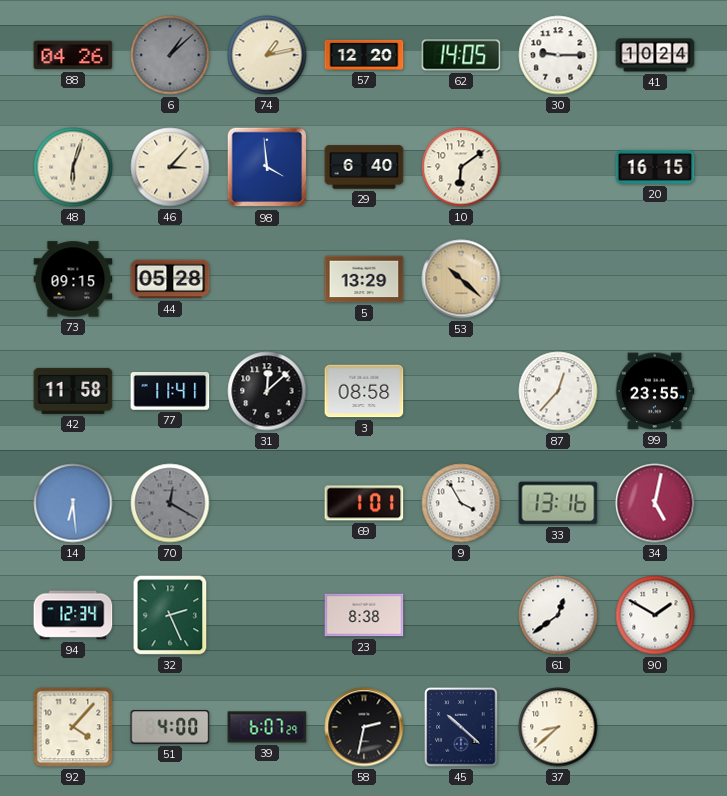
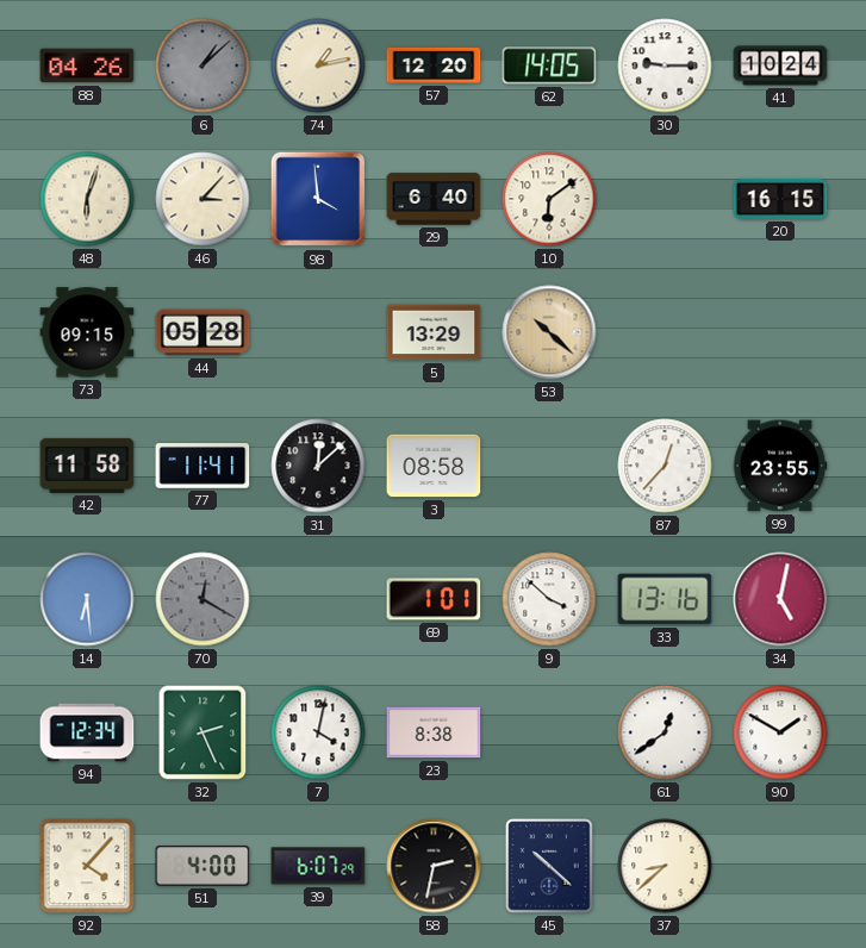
9: 3:55 -> 3:52 (549, 599)
7: none -> 4:02 (318, 732)
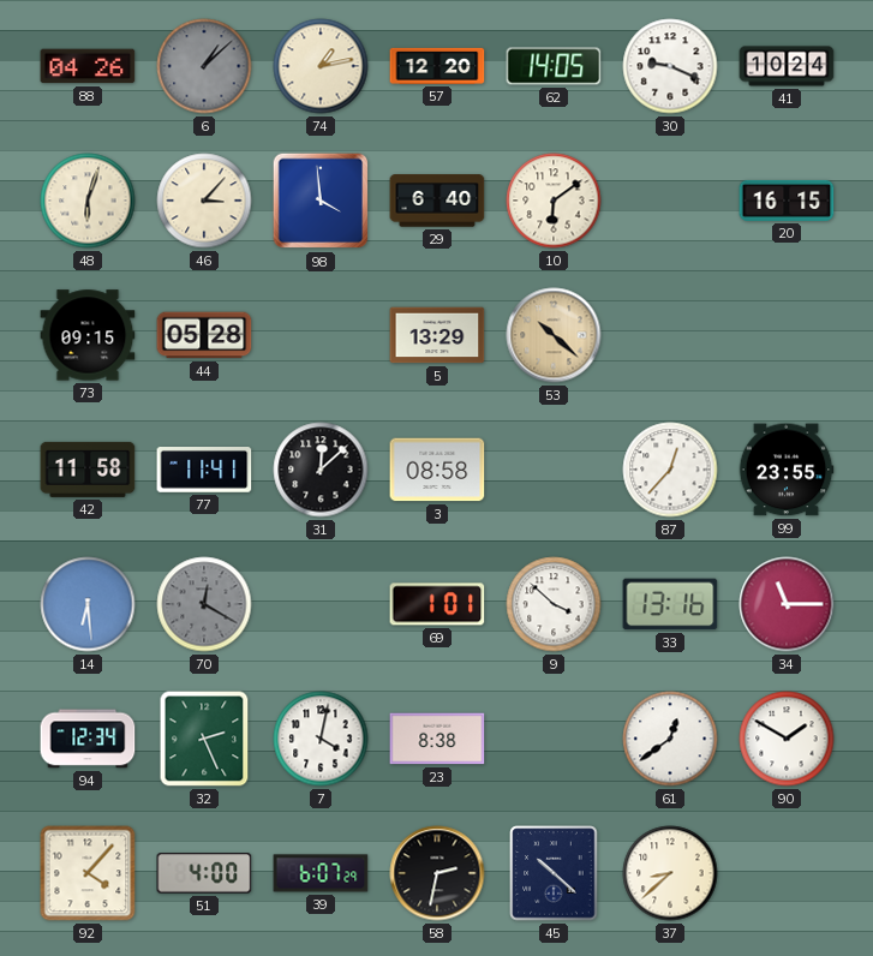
30: 9:15 -> 9:19 (670, 66)
34: 5:02 -> 11:15 (787, 604)
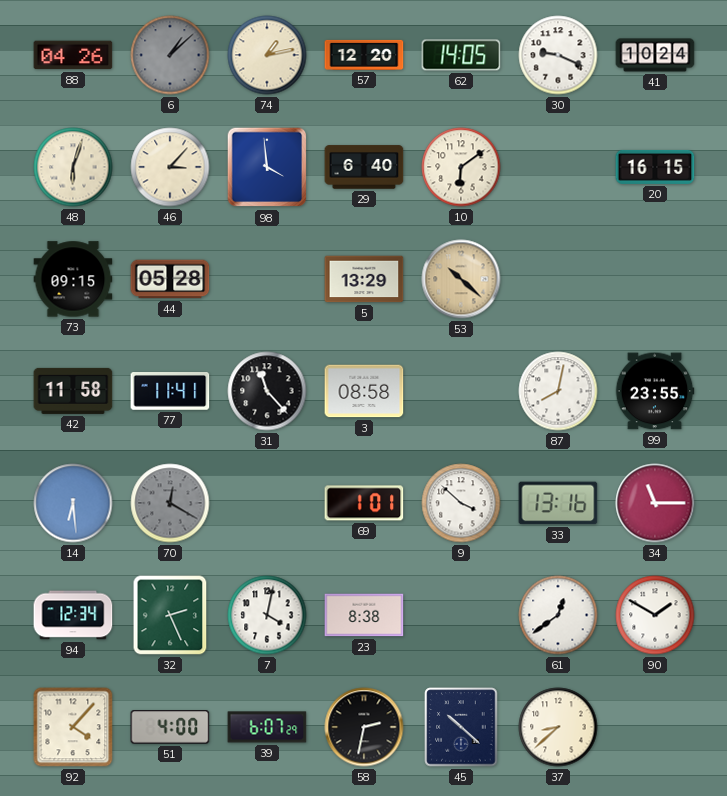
31: 12:08 -> 11:23 (267, 391)
87: 12:37 -> 8:02 (558, 391)
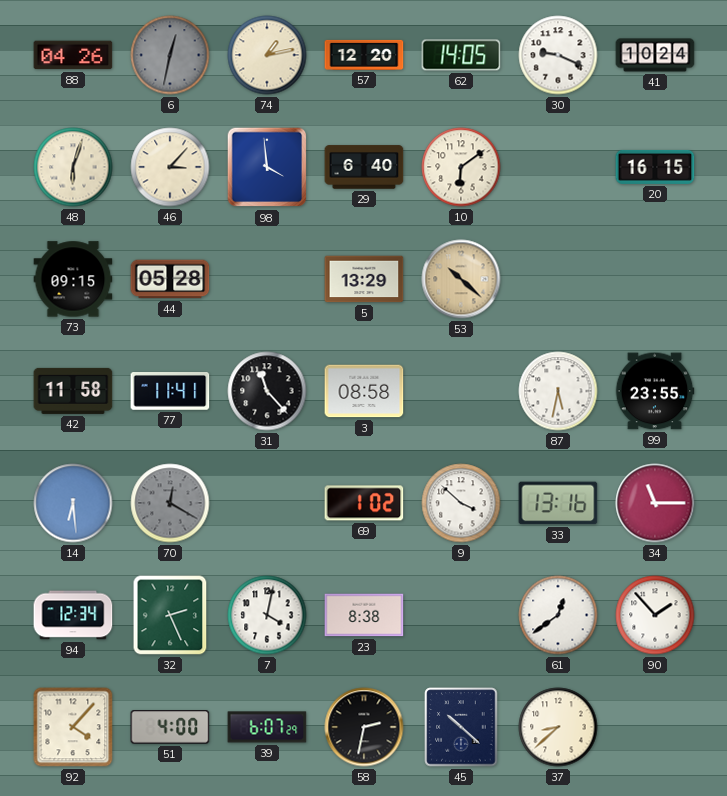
6: 1:08 -> 12:32 (170, 55)
87: 8:02 -> 5:32 (558, 391)
69: 1:01 -> 1:02 (364, 503)
90: 1:50 -> 1:53 (655, 615)
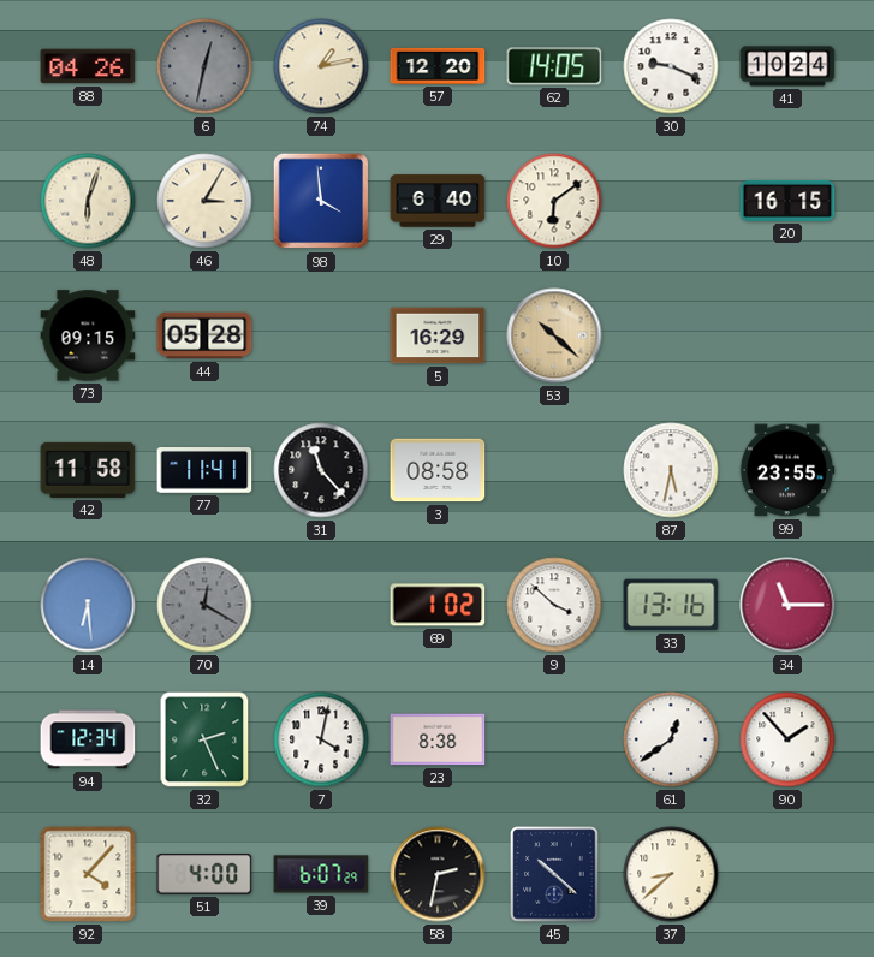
46: 3:07 -> 3:05 (204, 201)
5: 13:29 -> 16:29 (438, 335)
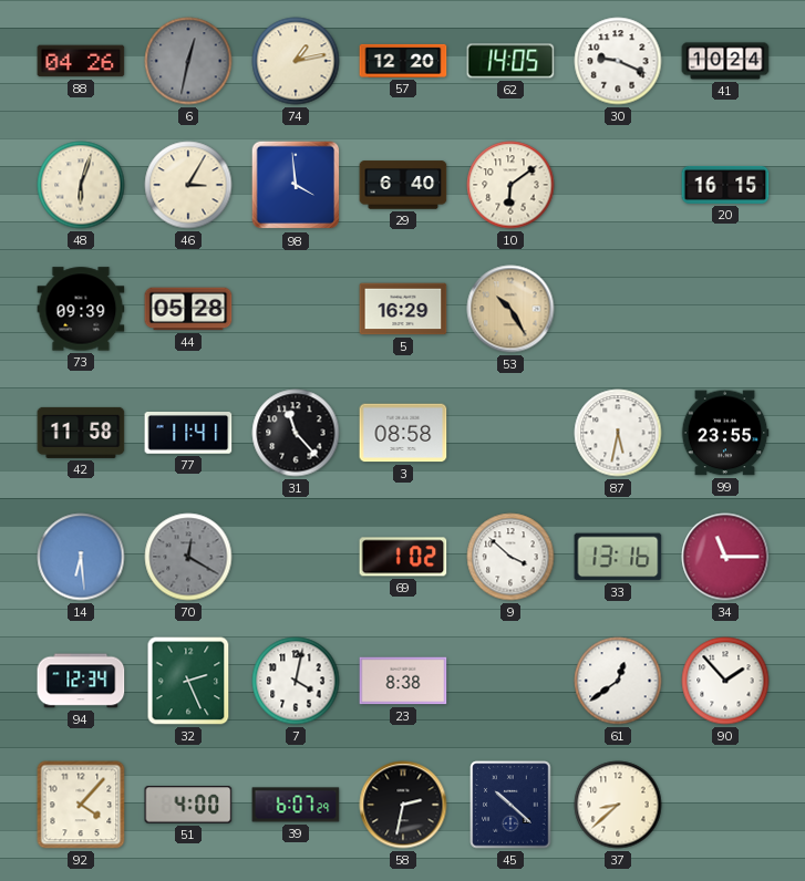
73: 09:15 -> 09:39 (81, 309)
53: 10:22 -> 10:25 (510, 309)
